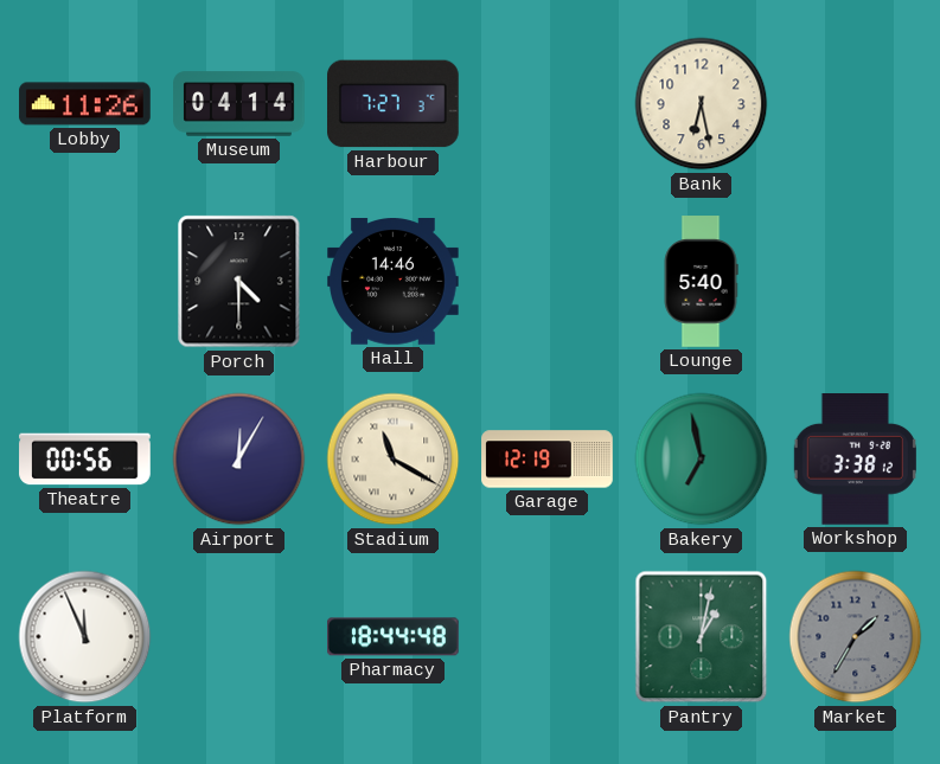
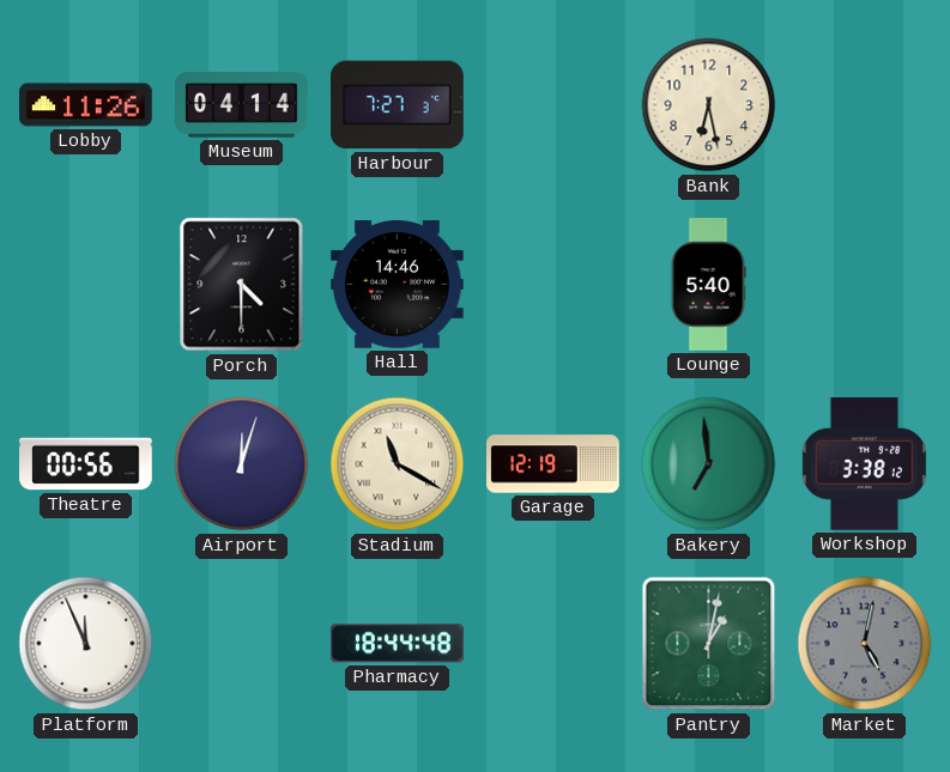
Airport: 12:05 -> 12:03 (242, 464)
Bakery: 6:58 -> 6:59 (709, 464)
Market: 1:35 -> 5:02 (865, 644)
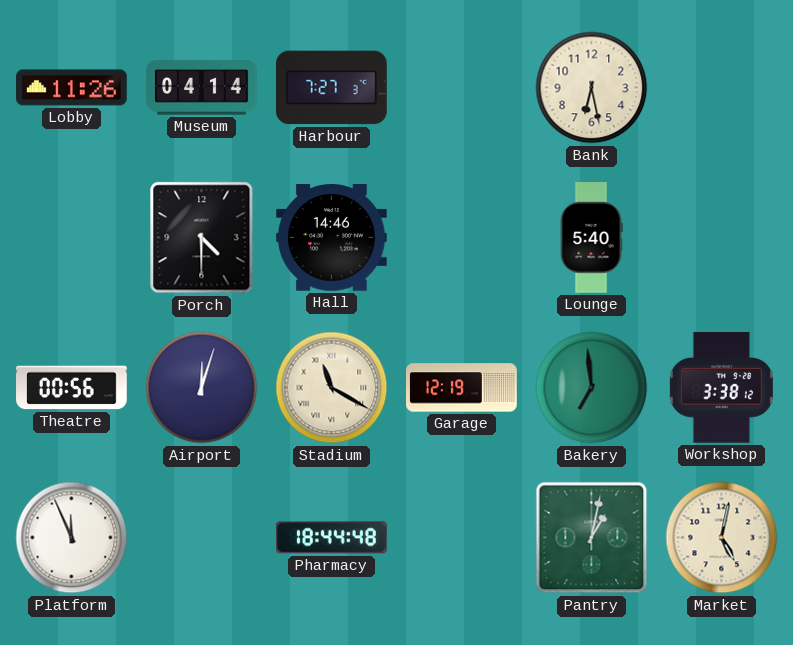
Market dial: grey -> cream (722, 538)
